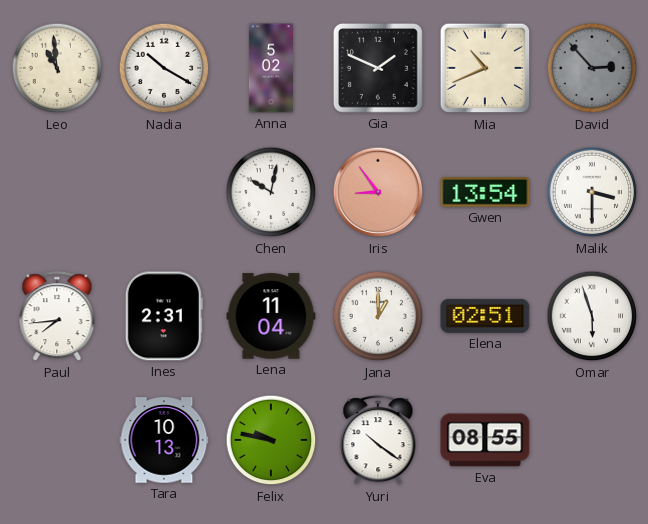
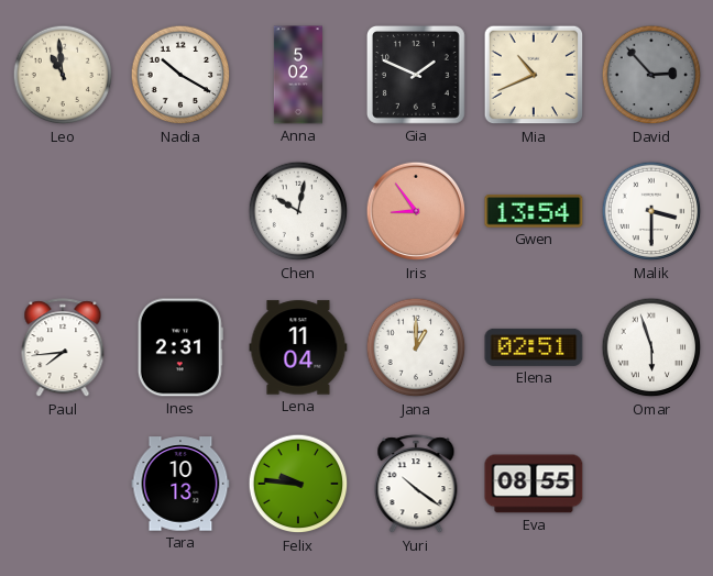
Felix: 9:47 -> 9:46 (298, 484)
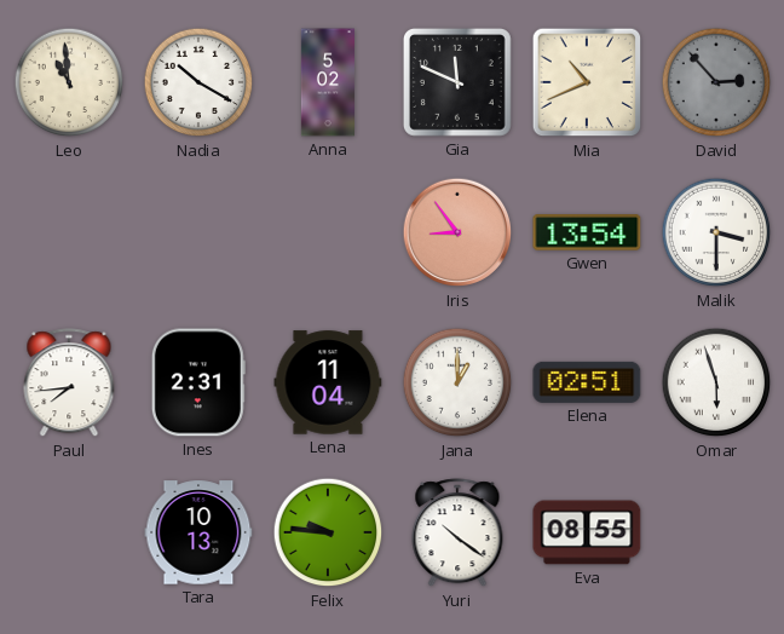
Gia: 1:49 -> 11:49 (457, 82)
Chen: 10:02 -> none (298, 211)
